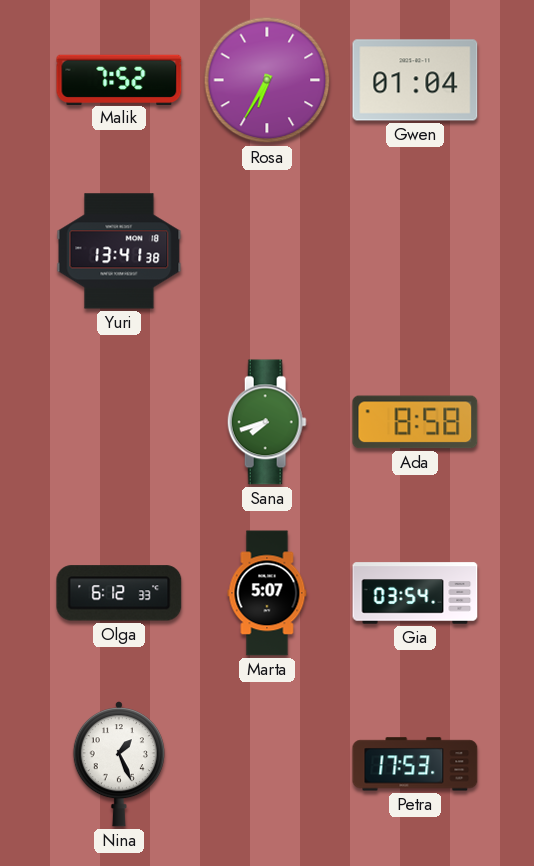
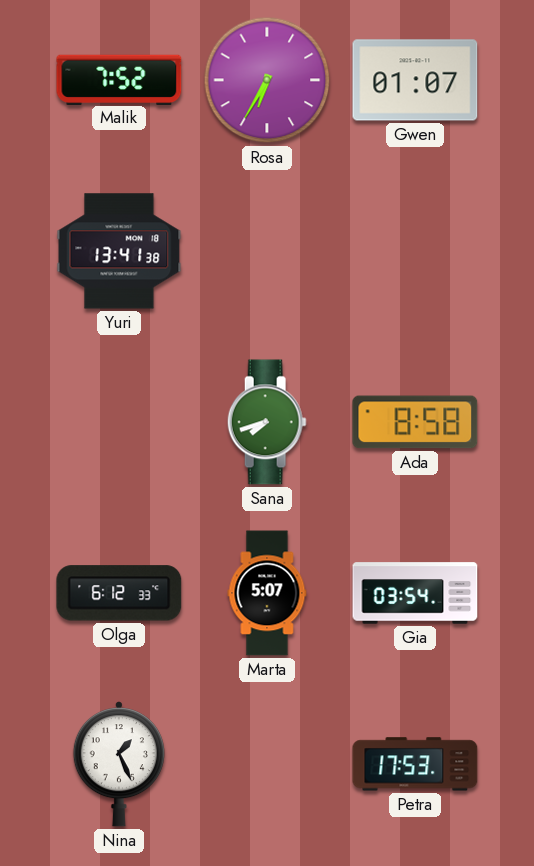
Gwen: 01:04 -> 01:07 (415, 80)
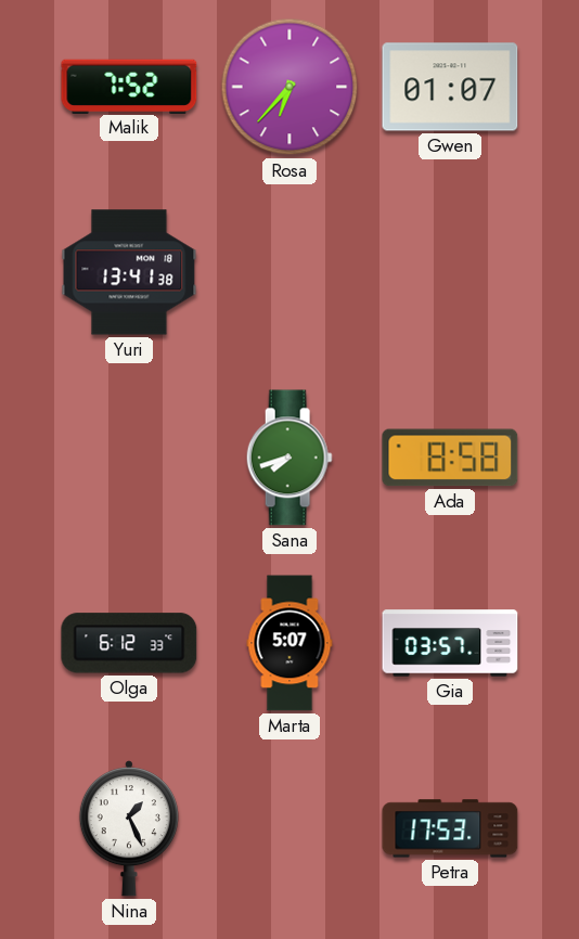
Rosa: 6:35 -> 6:37 (289, 87)
Gia: 03:54 -> 03:57 (450, 643)
